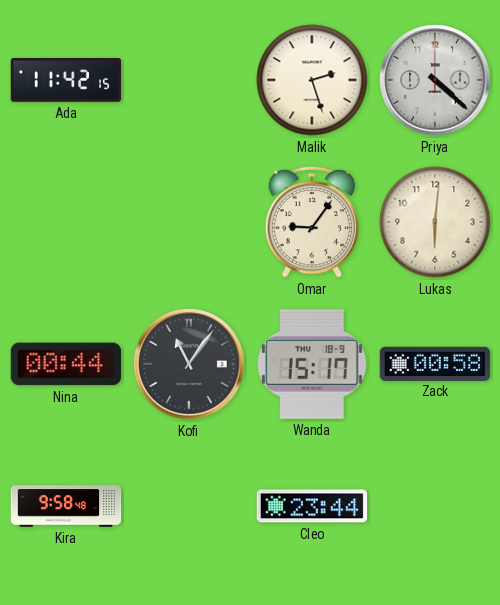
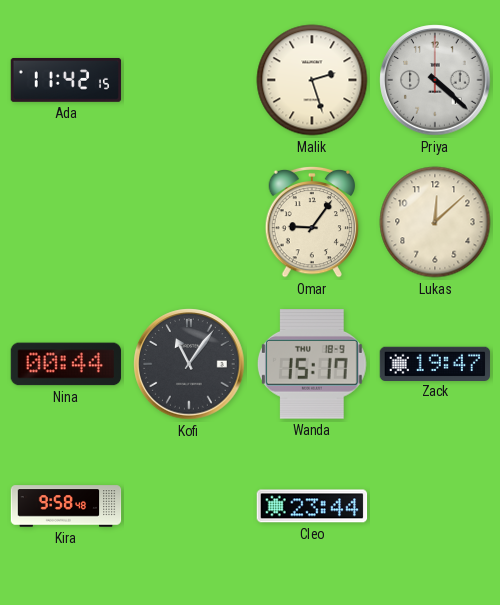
Lukas: 6:01 -> 12:08 (435, 222)
Zack: 00:58 -> 19:47 (435, 363)
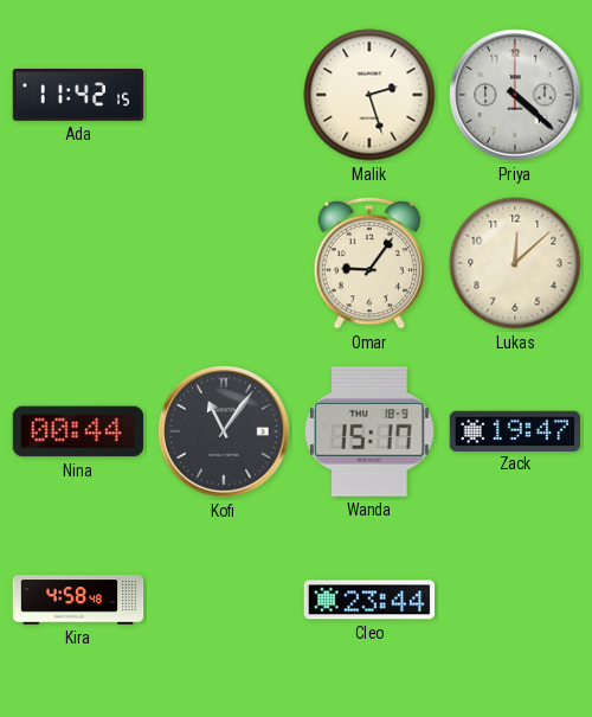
Kira: 9:58 -> 4:58 (78, 600)
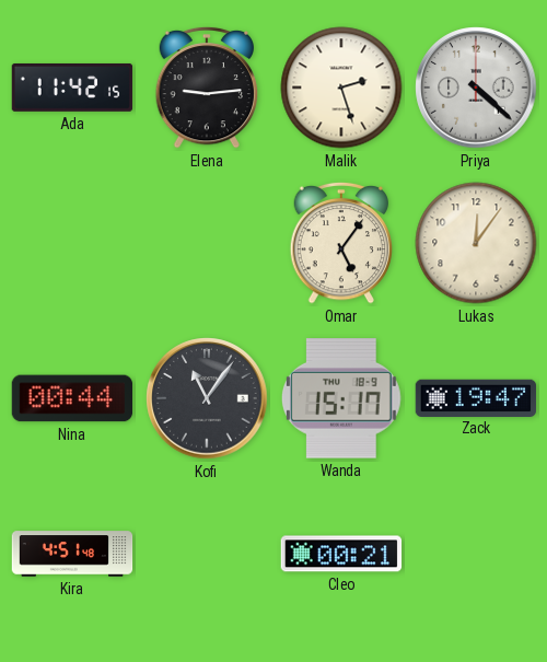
Elena: none -> 9:14 (207, 88)
Omar: 9:06 -> 5:06 (341, 243)
Lukas: 12:08 -> 12:06 (476, 243)
Kira: 4:58 -> 4:51 (72, 554)
Cleo: 23:44 -> 00:21 (341, 554)
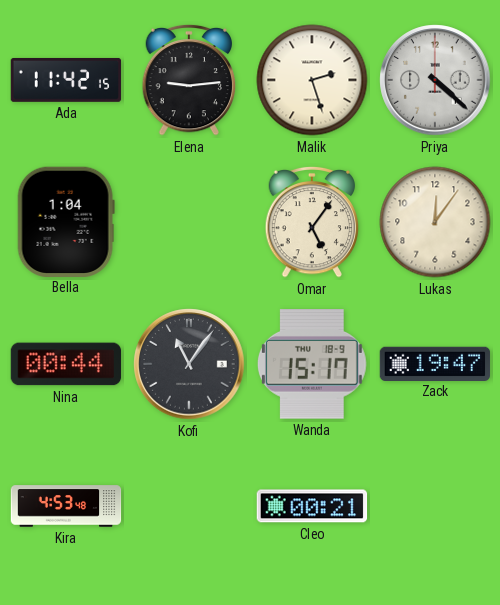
Bella: none -> 1:04 (66, 221)
Kira: 4:51 -> 4:53 (66, 506)
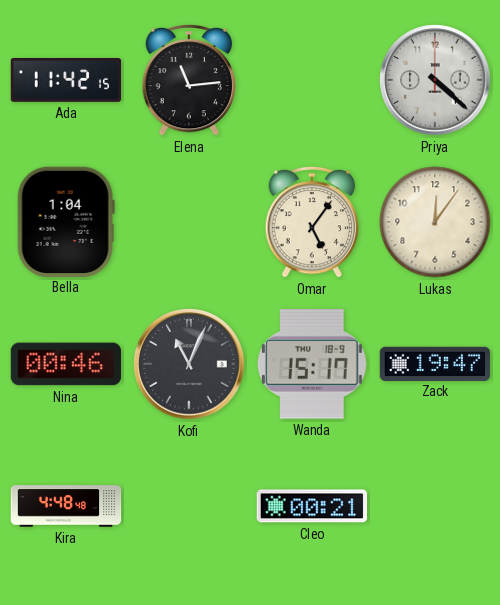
Elena: 9:14 -> 11:14 (189, 80)
Malik: 2:27 -> none (312, 80)
Nina: 00:44 -> 00:46 (66, 364)
Kofi: 11:06 -> 11:04 (189, 364)
Kira: 4:53 -> 4:48 (66, 506)
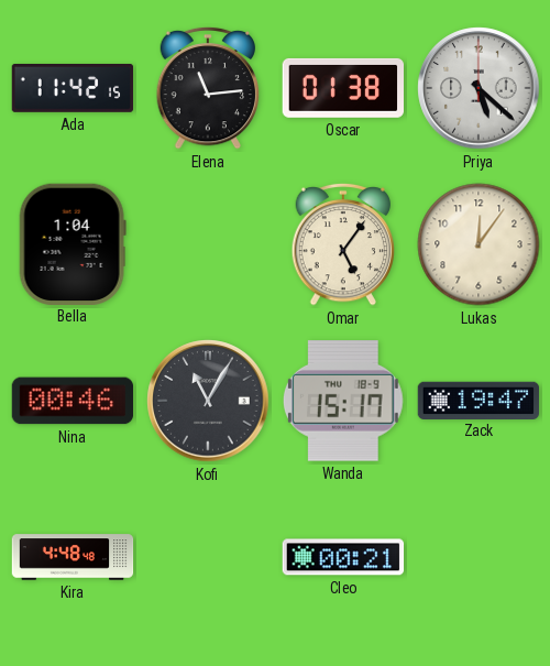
Oscar: none -> 01:38 (343, 88)
Priya: 4:22 -> 5:22 (479, 88)
Kofi: 11:04 -> 11:05 (208, 401)
